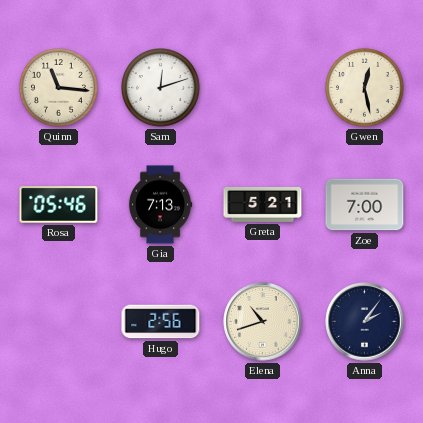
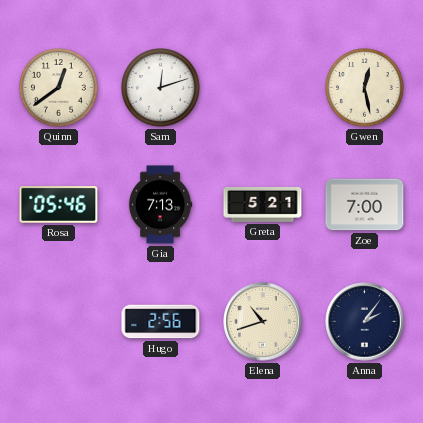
Quinn: 11:16 -> 12:39 (59, 88)
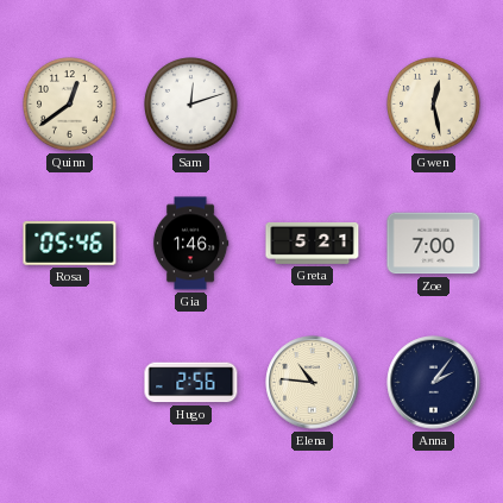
Gia: 7:13 -> 1:46 (190, 244)
Elena: 10:42 -> 10:46 (313, 383)
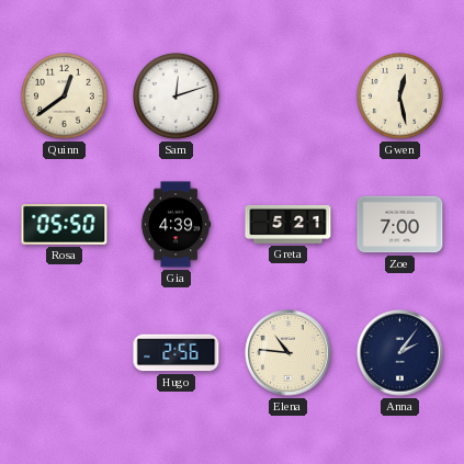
Rosa: 05:46 -> 05:50 (65, 225)
Gia: 1:46 -> 4:39 (176, 225)
